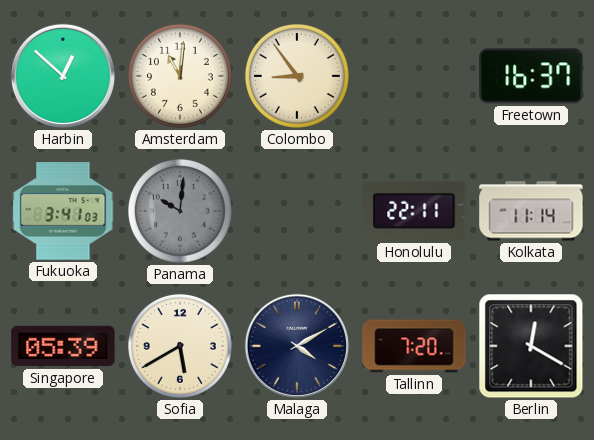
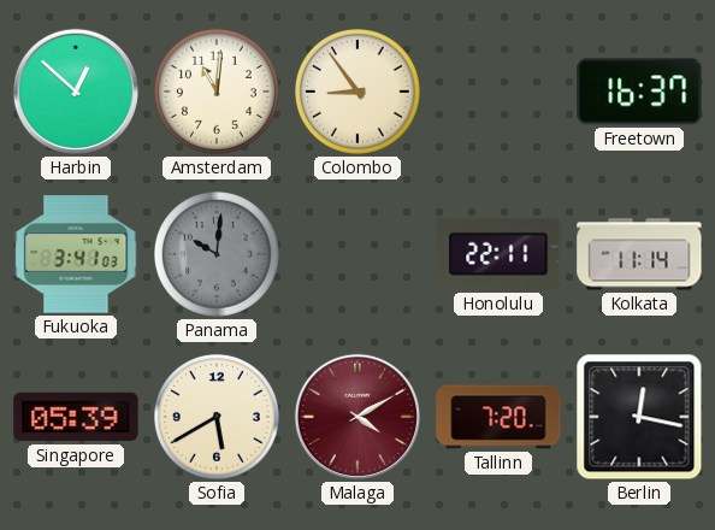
Malaga dial: navy -> burgundy (357, 417)
Berlin: 12:20 -> 12:17 (639, 417)
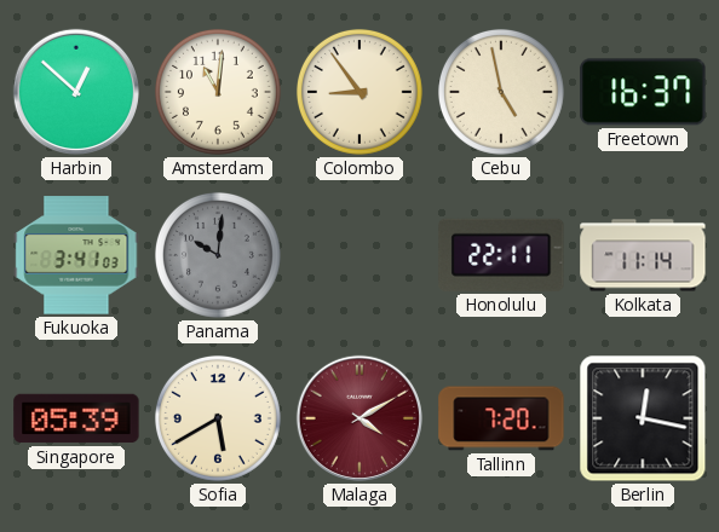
Cebu: none -> 4:58 (501, 92)
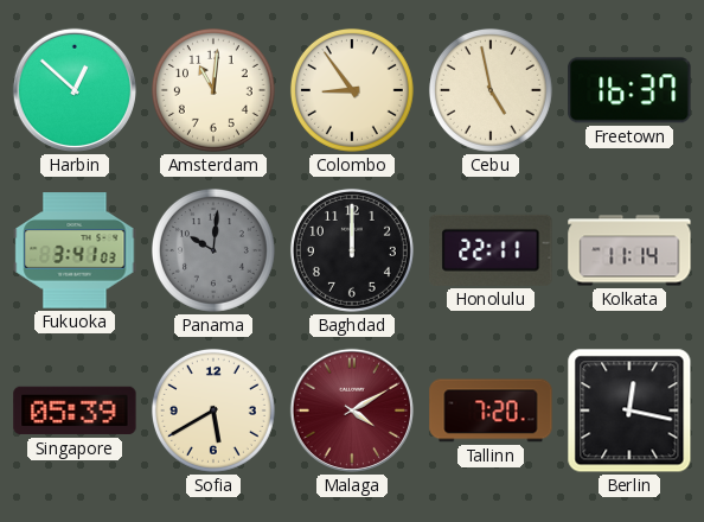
Baghdad: none -> 12:00 (352, 250)
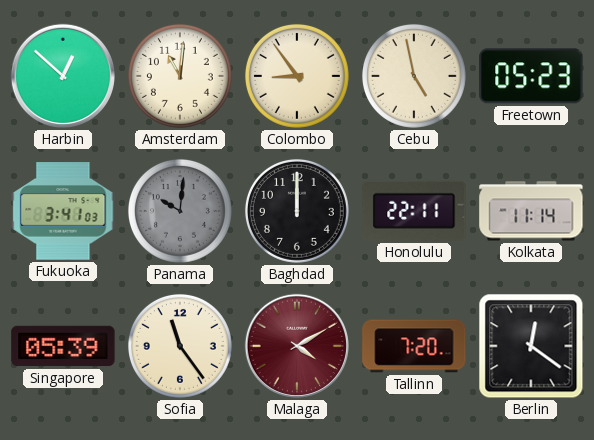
Freetown: 16:37 -> 05:23 (531, 76)
Sofia: 5:40 -> 11:24 (180, 346)
Berlin: 12:17 -> 12:21 (531, 346)
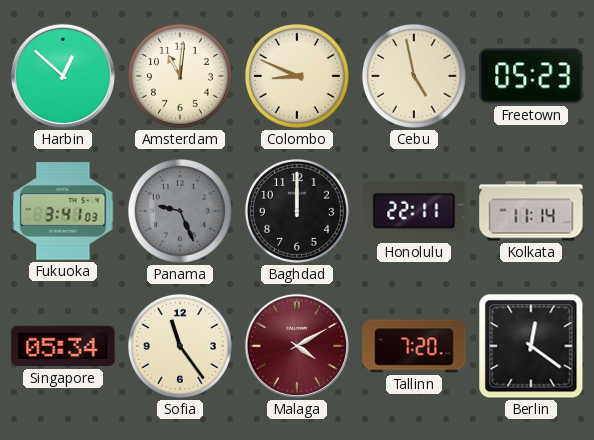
Colombo: 8:54 -> 8:49 (297, 76)
Panama: 10:01 -> 9:26 (180, 211)
Singapore: 05:39 -> 05:34 (63, 346)
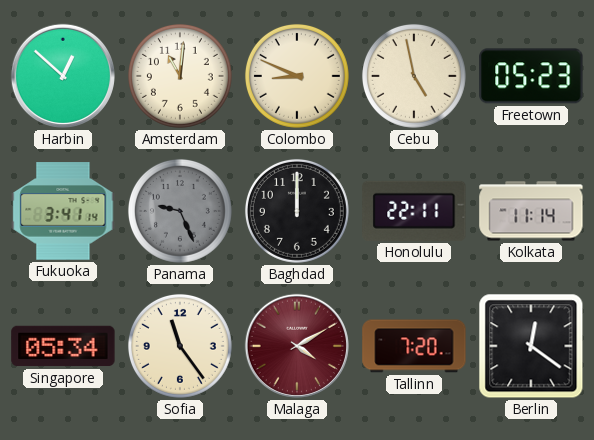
Fukuoka: 3:41:03 -> 3:41:14 (63, 211)
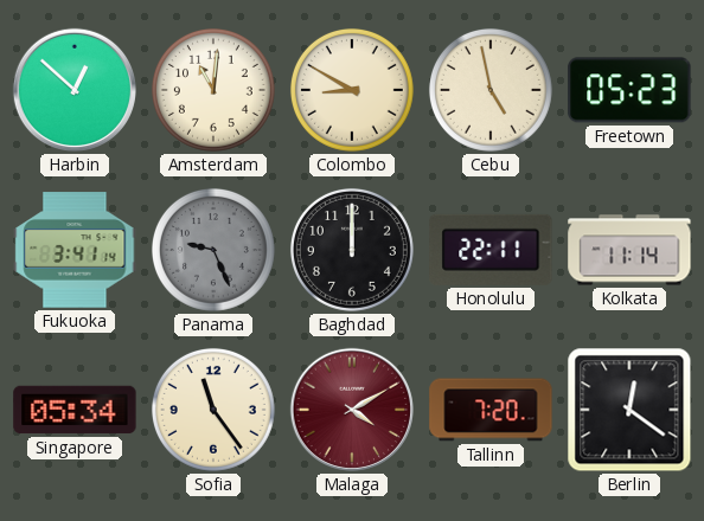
Colombo: 8:49 -> 8:50 (352, 90)
